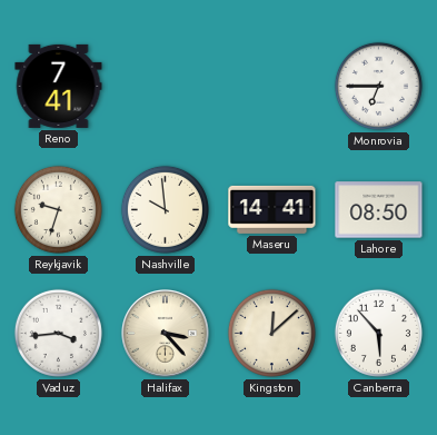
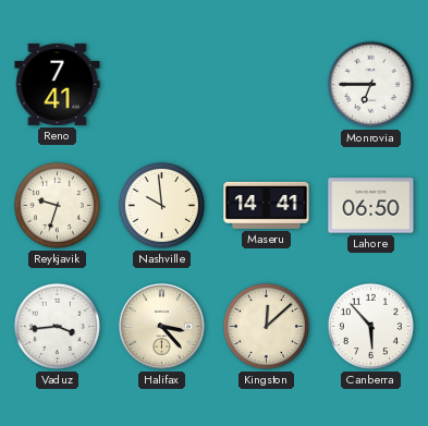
Lahore: 08:50 -> 06:50 (371, 206)
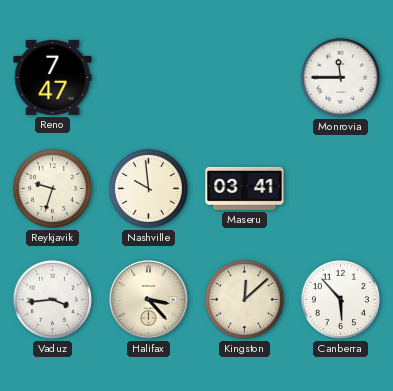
Reno: 7:41 -> 7:47 (53, 77)
Monrovia: 6:45 -> 11:45 (340, 77)
Maseru: 14:41 -> 03:41 (245, 188)
Lahore: 06:50 -> none (371, 206)
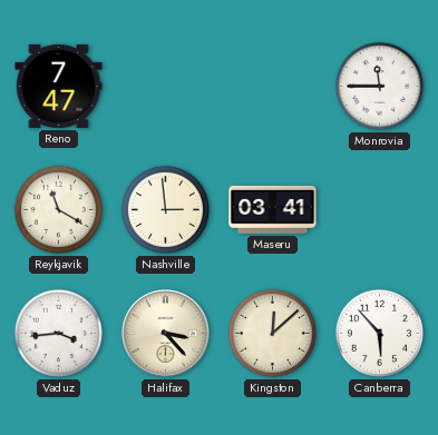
Reykjavik: 9:33 -> 11:20 (58, 209)
Nashville: 9:59 -> 2:59 (165, 209)
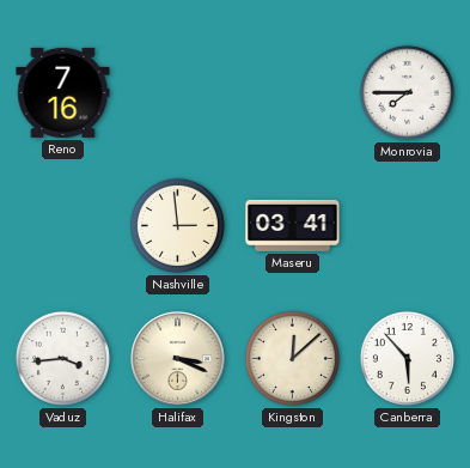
Reno: 7:47 -> 7:16 (63, 92)
Monrovia: 11:45 -> 7:45 (407, 92)
Reykjavik: 11:20 -> none (58, 209)
Halifax: 3:23 -> 3:19 (178, 359)
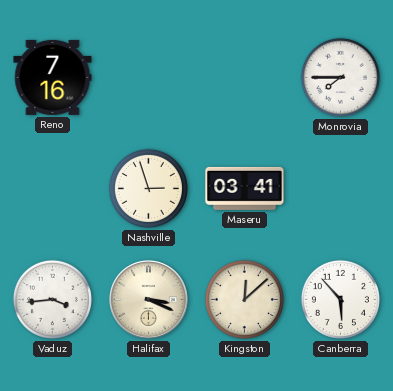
Nashville: 2:59 -> 2:57 (148, 188)
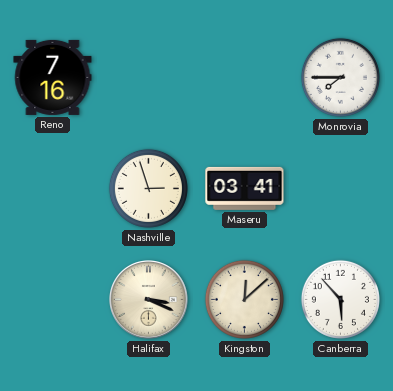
Vaduz: 3:44 -> none (52, 299)
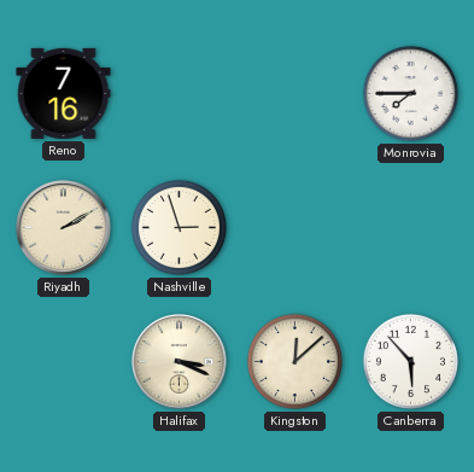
Riyadh: none -> 2:10 (64, 228)
Maseru: 03:41 -> none (245, 188)
